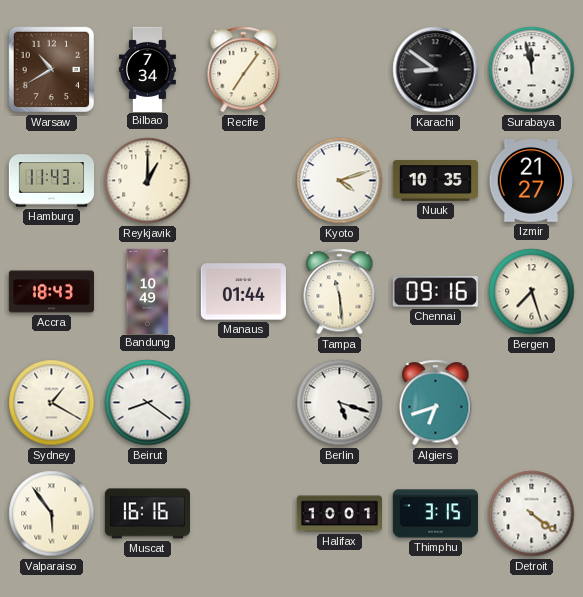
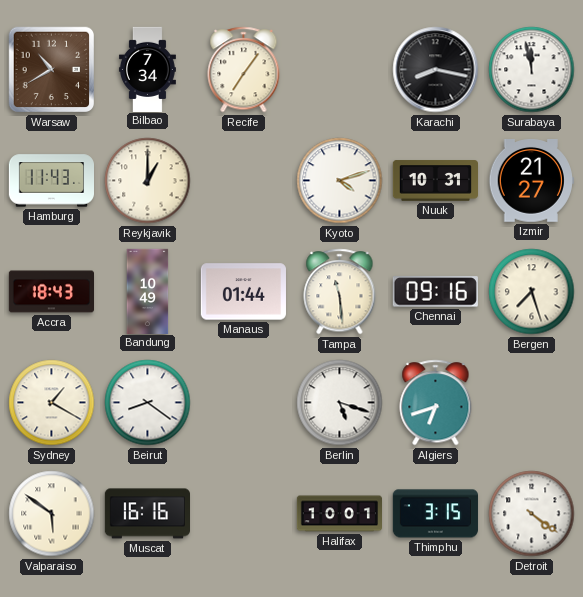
Karachi: 8:51 -> 8:17 (436, 70)
Nuuk: 10:35 -> 10:31 (435, 181)
Valparaiso: 5:54 -> 5:51 (52, 514)
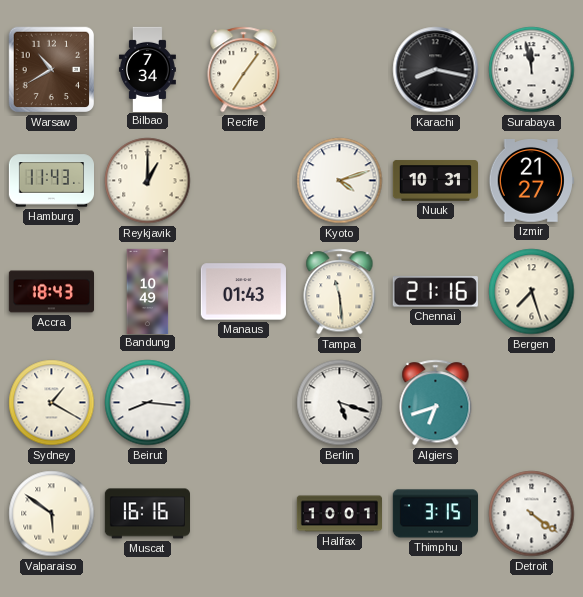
Manaus: 01:44 -> 01:43 (243, 292)
Chennai: 09:16 -> 21:16 (435, 292)
Beirut: 8:21 -> 8:16 (148, 403)
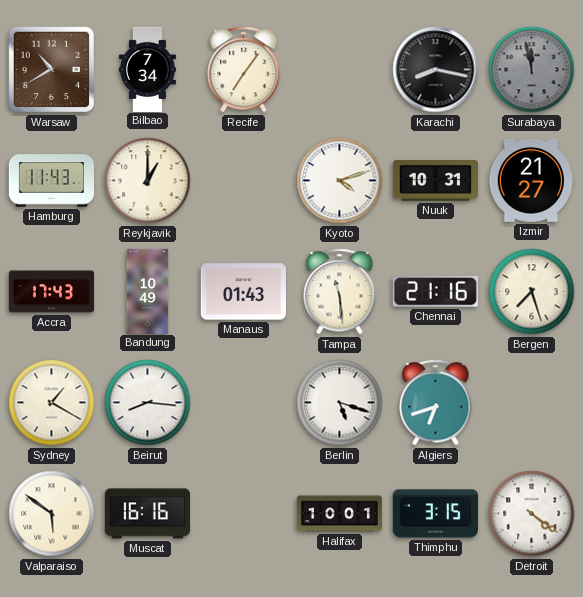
Surabaya dial: white -> grey (532, 70)
Accra: 18:43 -> 17:43 (51, 292)
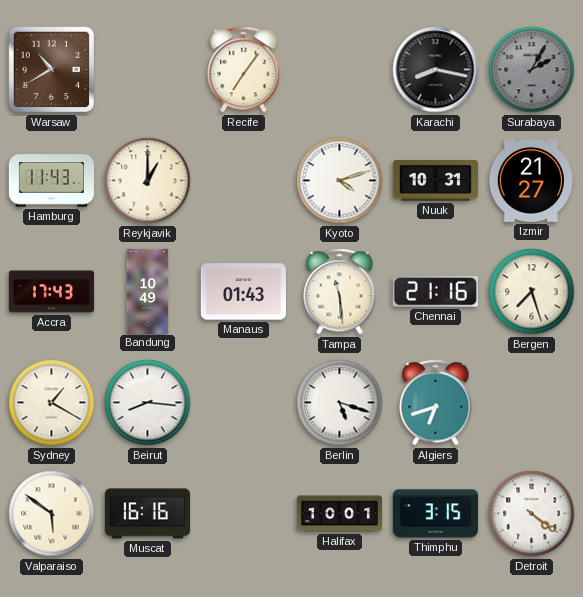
Bilbao: 7:34 -> none (147, 69)
Surabaya: 11:58 -> 2:05 (532, 70)
